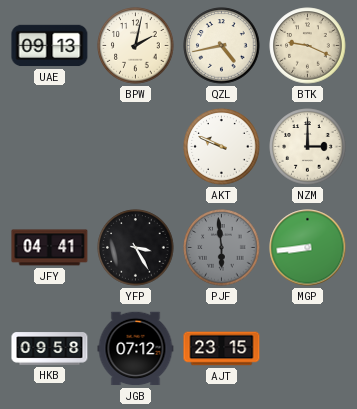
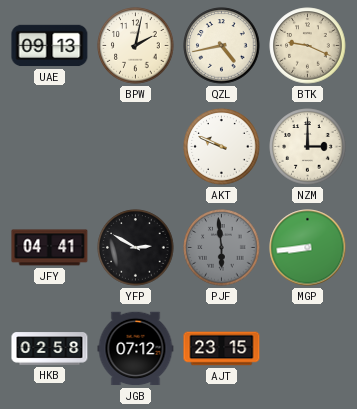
YFP: 3:25 -> 2:50 (136, 248)
HKB: 09:58 -> 02:58 (50, 349)
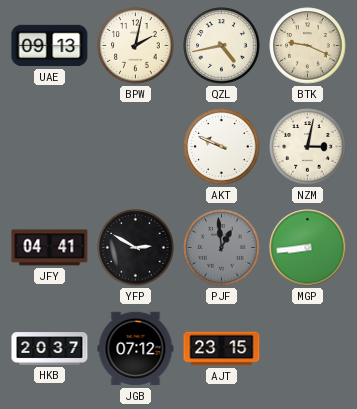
NZM: 3:00 -> 3:02 (308, 147)
PJF: 5:59 -> 12:59 (222, 248)
HKB: 02:58 -> 20:37 (50, 349)
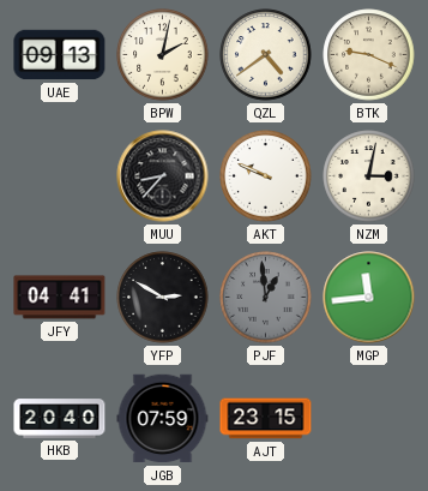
QZL: 4:43 -> 4:39 (266, 55)
MUU: none -> 8:37 (163, 176)
MGP: 8:44 -> 11:44 (369, 298)
HKB: 20:37 -> 20:40 (60, 419)
JGB: 07:12 -> 07:59 (163, 419)
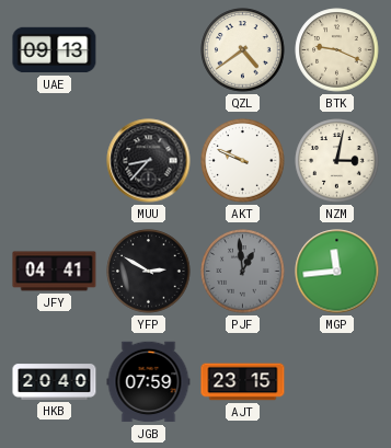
BPW: 2:02 -> none (163, 55)
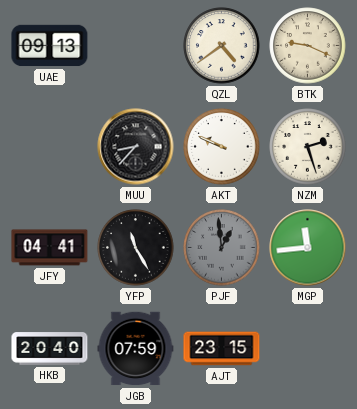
NZM: 3:02 -> 2:27 (308, 147)
YFP: 2:50 -> 11:25 (136, 248)
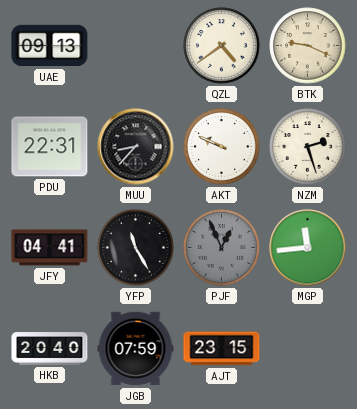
PDU: none -> 22:31 (50, 147)
PJF: 12:59 -> 12:56 (222, 248)
